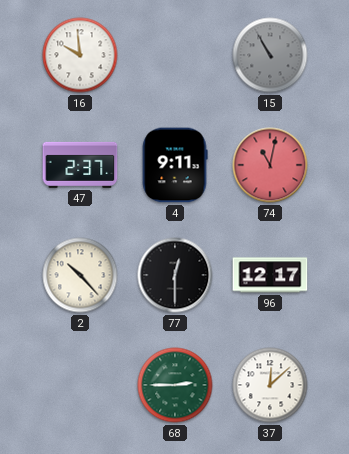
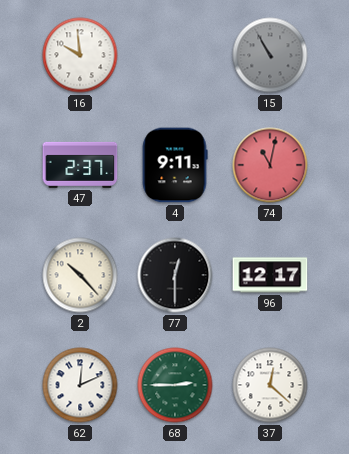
62: none -> 12:11 (80, 385)
37: 12:08 -> 12:22 (270, 385)
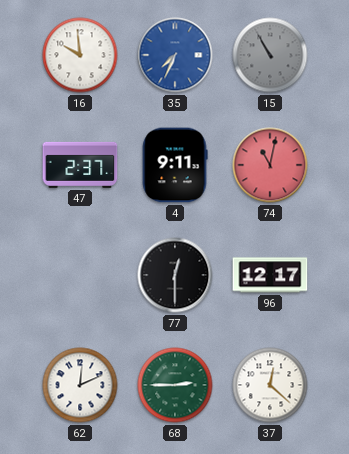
35: none -> 7:34 (175, 55)
2: 10:23 -> none (80, 275)
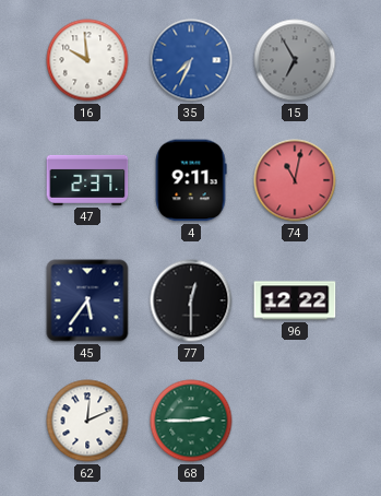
15: 10:55 -> 6:55 (295, 60)
45: none -> 5:36 (87, 300)
96: 12:17 -> 12:22 (295, 300)
37: 12:22 -> none (270, 385)
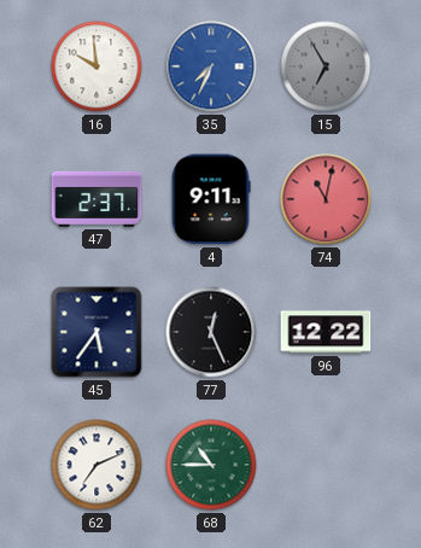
77: 12:30 -> 12:26 (211, 332)
62: 12:11 -> 7:11 (97, 465)
68: 2:45 -> 10:45 (211, 465)
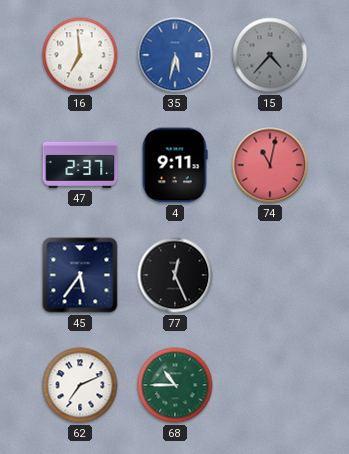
16: 9:59 -> 6:59 (80, 55)
35: 7:34 -> 5:32 (175, 55)
15: 6:55 -> 4:37 (270, 55)
96: 12:22 -> none (326, 332)
